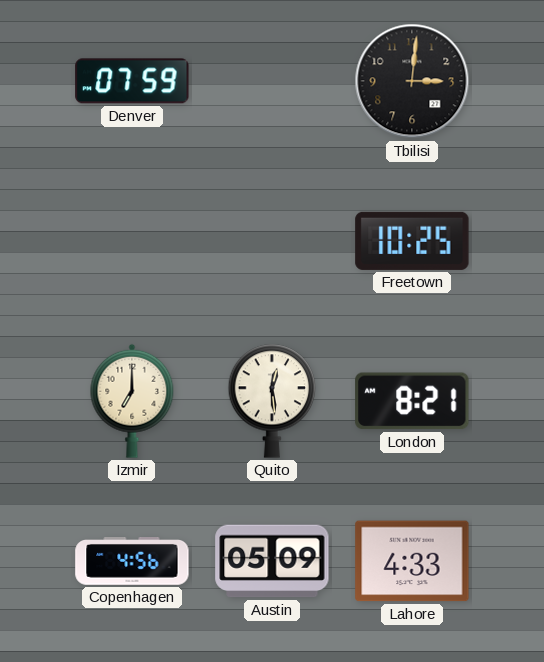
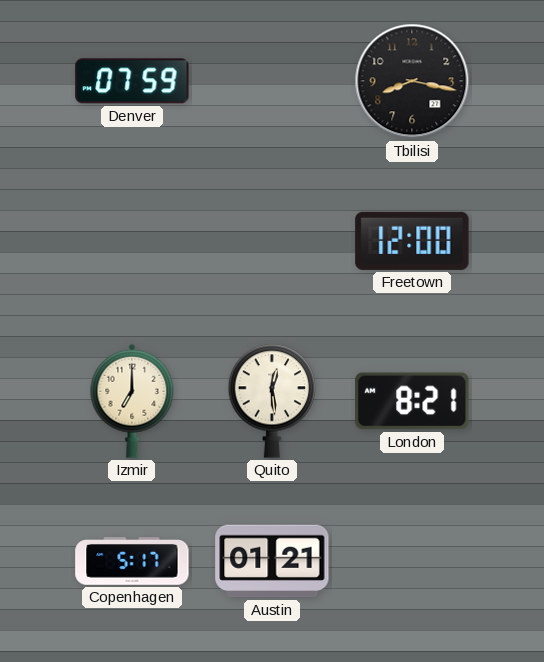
Tbilisi: 3:01 -> 8:17 (412, 81)
Freetown: 10:25 -> 12:00 (412, 241)
Copenhagen: 4:56 -> 5:17 (132, 562)
Austin: 05:09 -> 01:21 (272, 561)
Lahore: 4:33 -> none (412, 561)
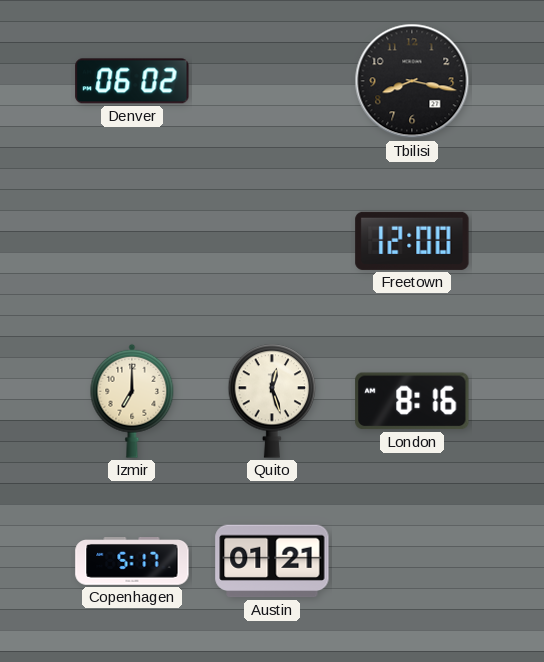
Denver: 07:59 -> 06:02 (132, 81)
Quito: 12:29 -> 12:27 (272, 401)
London: 8:21 -> 8:16 (412, 401)
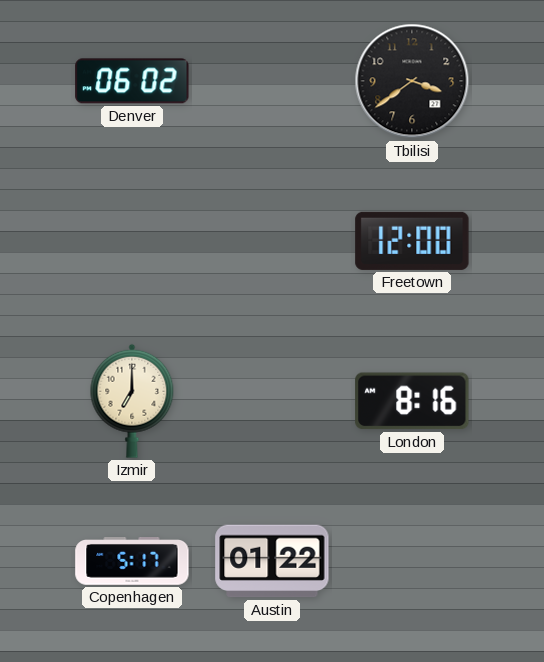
Tbilisi: 8:17 -> 3:39 (412, 81)
Quito: 12:27 -> none (272, 401)
Austin: 01:21 -> 01:22 (272, 561)
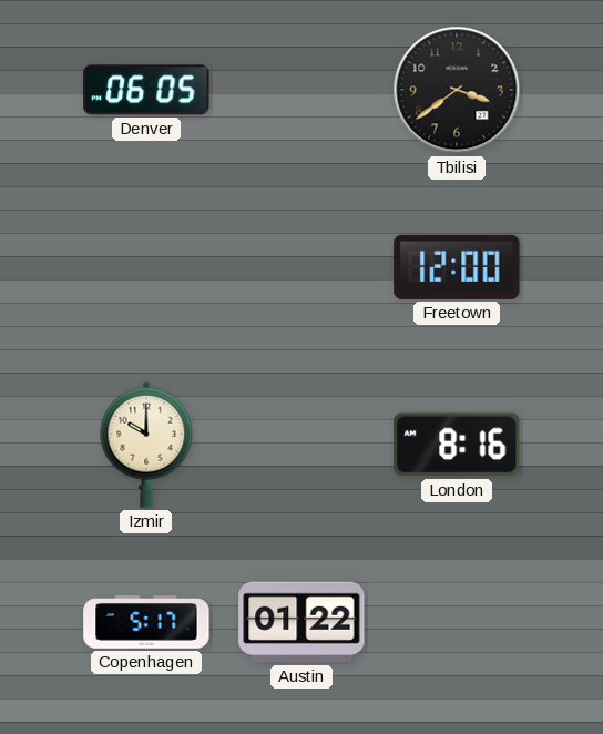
Denver: 06:02 -> 06:05 (146, 90)
Izmir: 7:00 -> 10:00 (146, 445)
